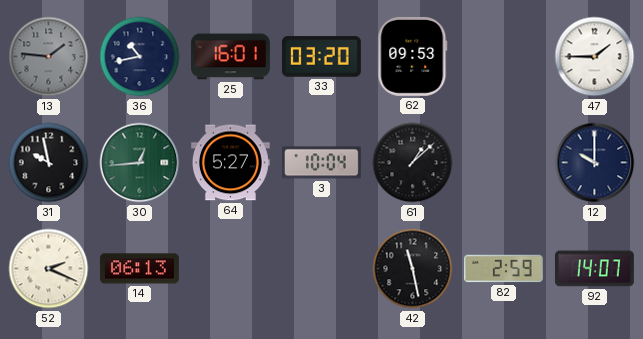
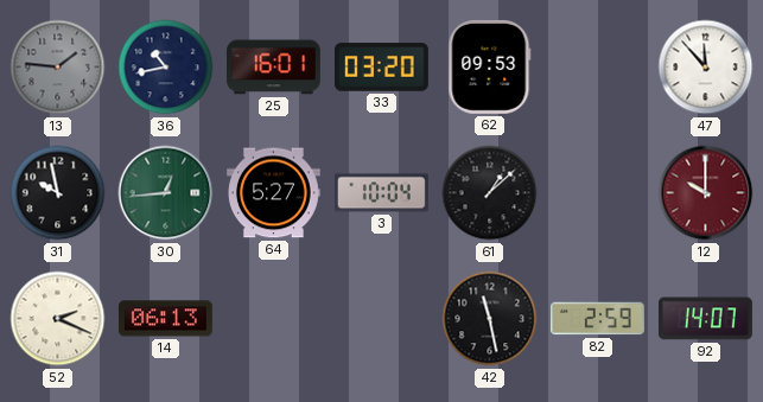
47: 1:45 -> 11:53 (706, 68)
12 dial: navy -> burgundy (706, 193)
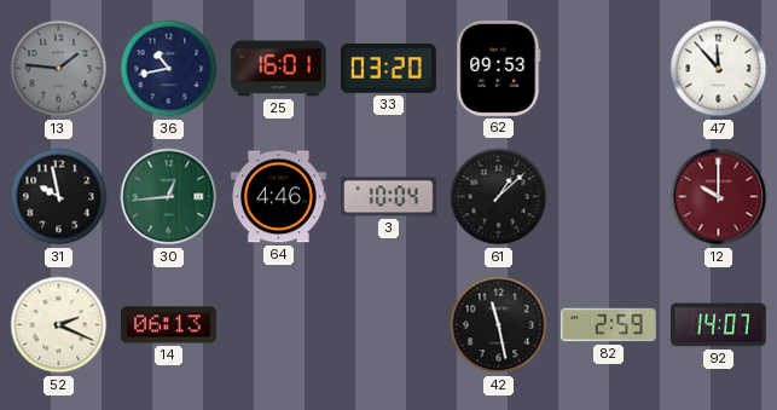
64: 5:27 -> 4:46 (278, 197)
